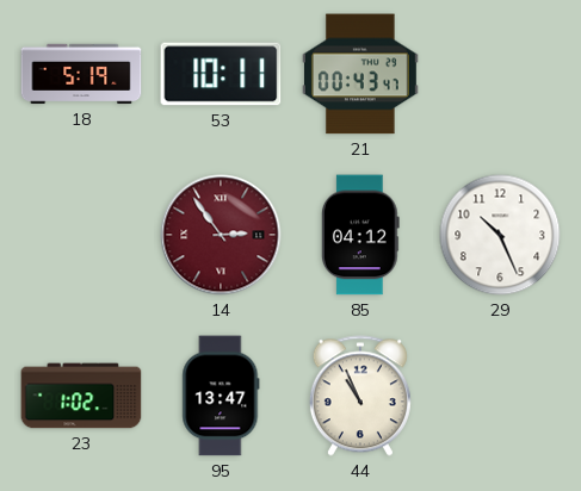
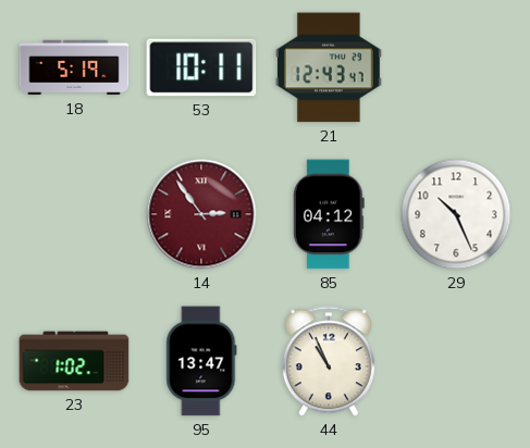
21: 00:43 -> 12:43 (329, 67)
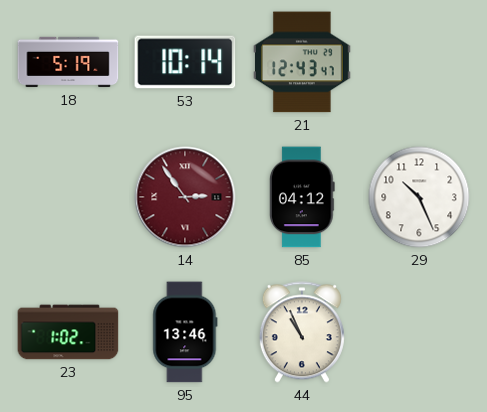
53: 10:11 -> 10:14 (185, 62)
95: 13:47 -> 13:46 (185, 332)
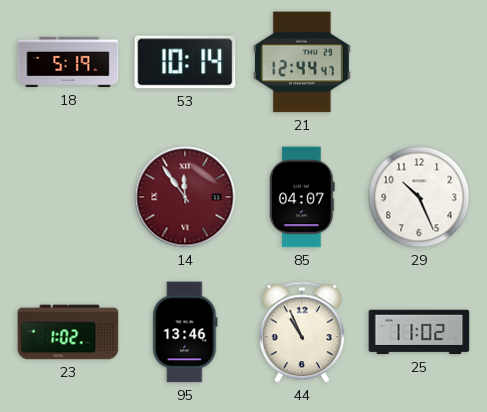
21: 12:43 -> 12:44 (302, 62)
14: 2:54 -> 11:54 (185, 197)
85: 04:12 -> 04:07 (302, 197)
25: none -> 11:02 (419, 332)
